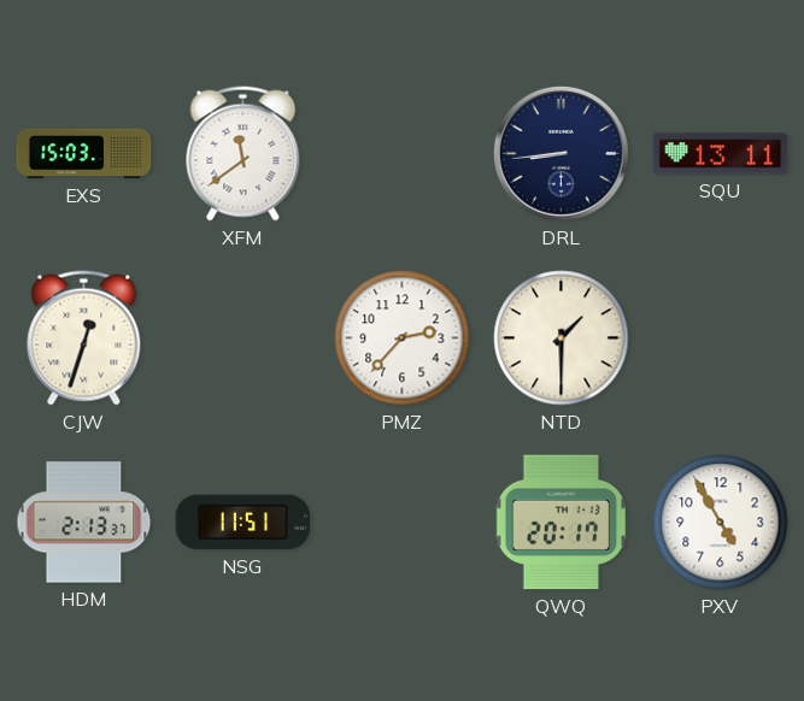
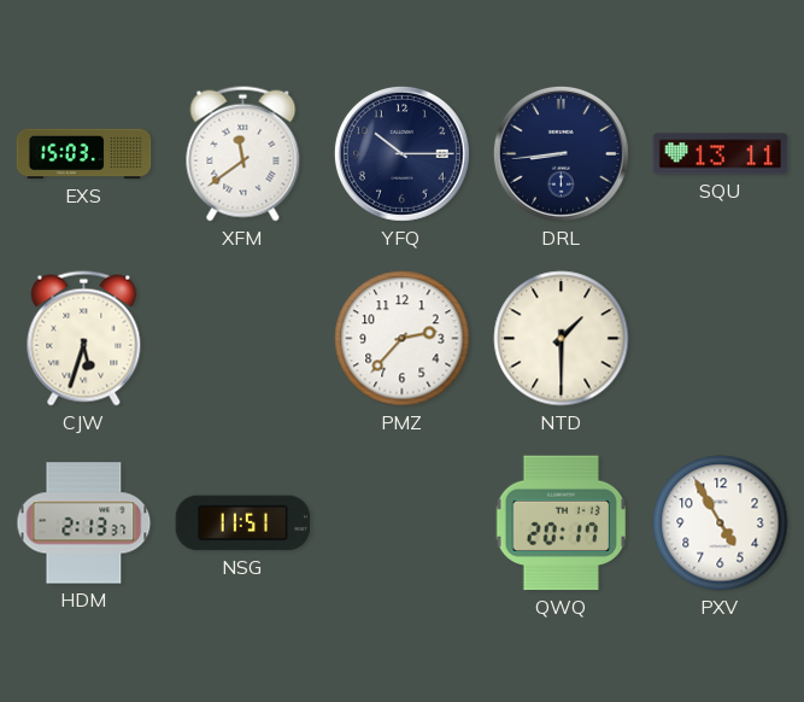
YFQ: none -> 10:15 (401, 153)
CJW: 12:33 -> 5:33 (84, 339)
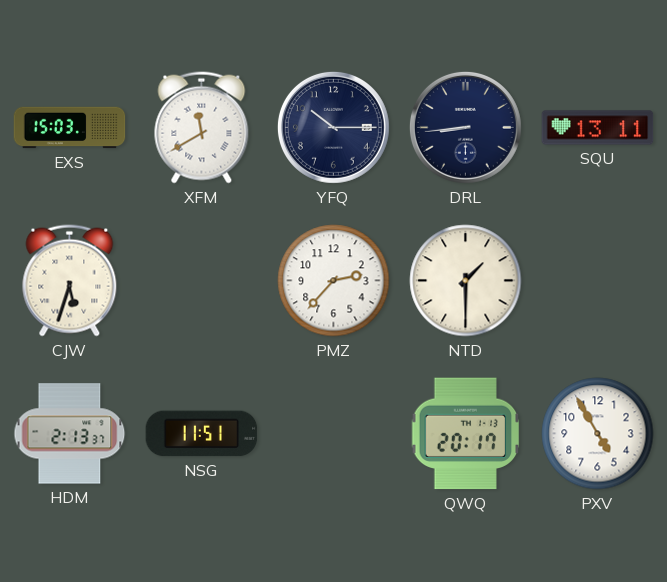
XFM: 11:39 -> 11:40 (202, 128)
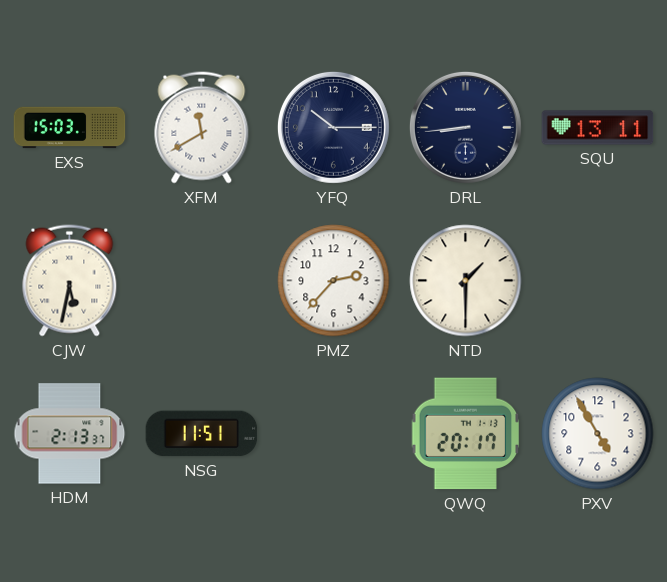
CJW: 5:33 -> 5:32 (70, 281)
